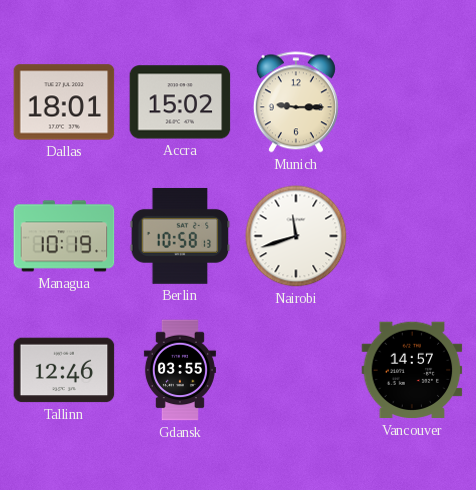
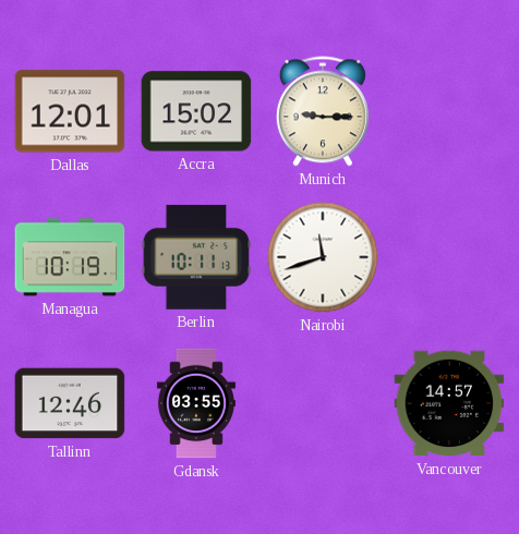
Dallas: 18:01 -> 12:01 (70, 111)
Berlin: 10:58 -> 10:11 (196, 257)
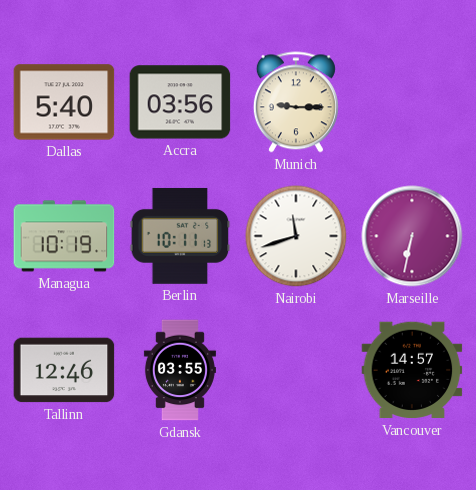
Dallas: 12:01 -> 5:40 (64, 102)
Accra: 15:02 -> 03:56 (180, 102)
Marseille: none -> 6:32 (412, 236)
